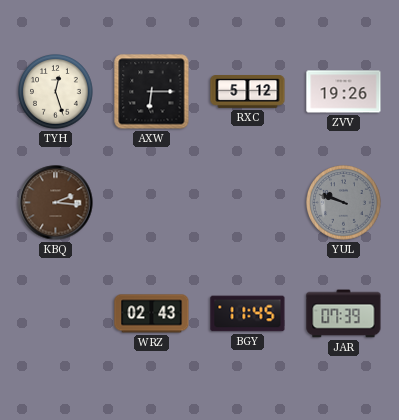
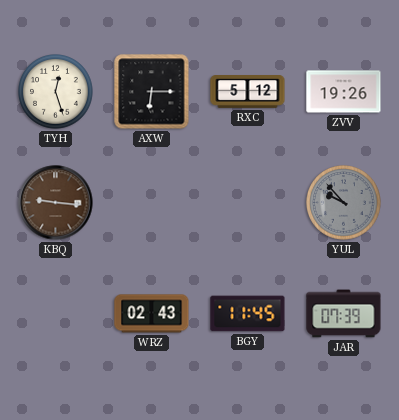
KBQ: 2:16 -> 9:16 (56, 203)
YUL: 9:48 -> 9:53 (344, 203)
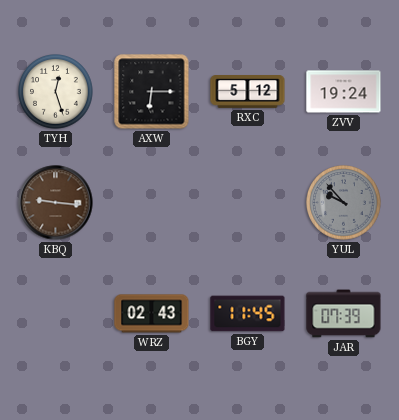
ZVV: 19:26 -> 19:24 (344, 92)
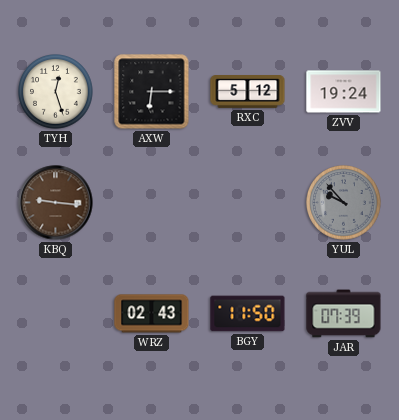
BGY: 11:45 -> 11:50 (248, 314)
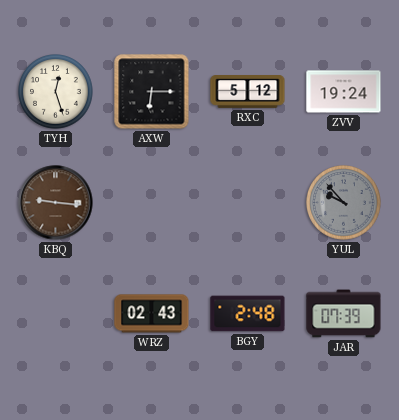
BGY: 11:50 -> 2:48 (248, 314)
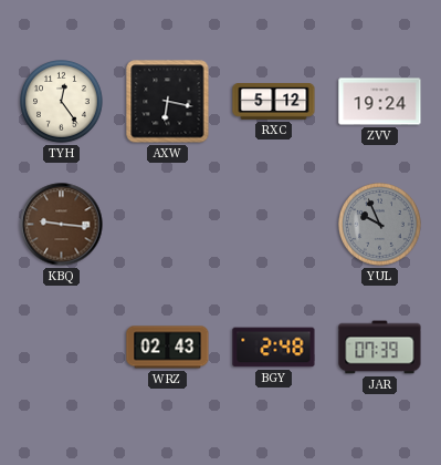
TYH: 12:27 -> 12:24 (62, 102)
AXW: 6:15 -> 6:17 (168, 102)
YUL: 9:53 -> 9:56 (380, 225)
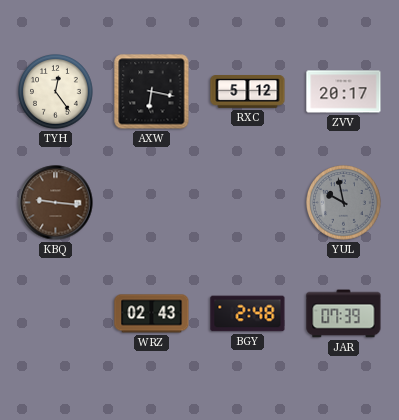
ZVV: 19:24 -> 20:17 (344, 92)
YUL: 9:56 -> 9:58 (344, 203)
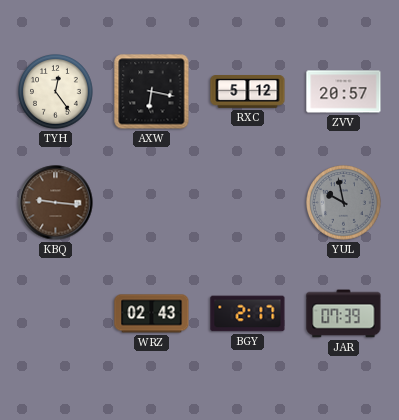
ZVV: 20:17 -> 20:57 (344, 92)
BGY: 2:48 -> 2:17 (248, 314)
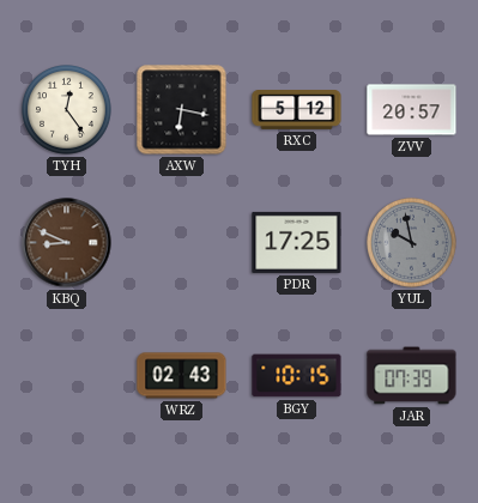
KBQ: 9:16 -> 8:49 (67, 243)
PDR: none -> 17:25 (297, 242)
BGY: 2:17 -> 10:15 (297, 376)
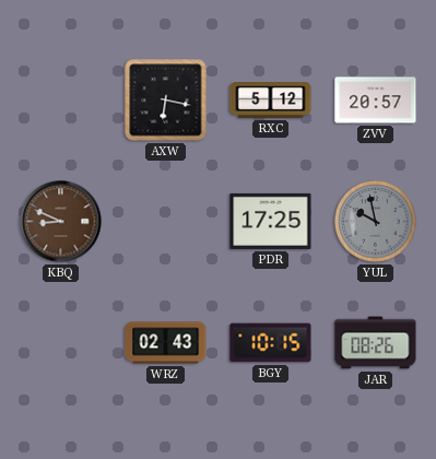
TYH: 12:24 -> none (67, 110)
JAR: 07:39 -> 08:26 (376, 343)
